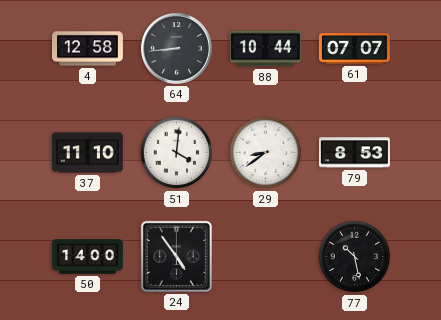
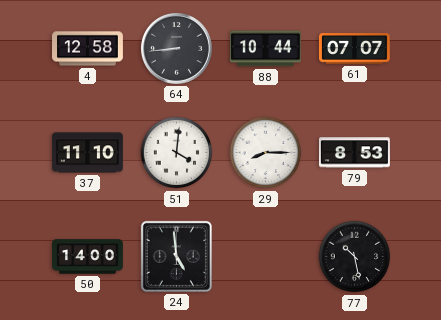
29: 8:39 -> 8:15 (266, 153)
24: 4:54 -> 4:59 (176, 256)
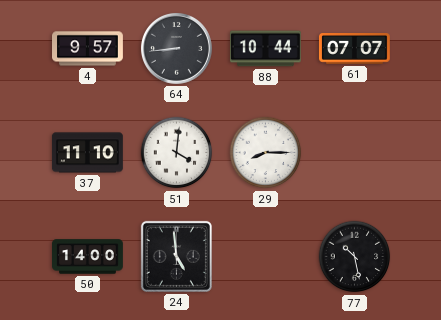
4: 12:58 -> 9:57 (88, 49)
79: 8:53 -> none (354, 153)
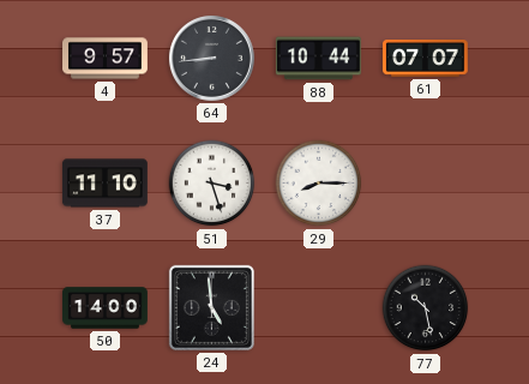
51: 4:01 -> 3:27 (212, 184)
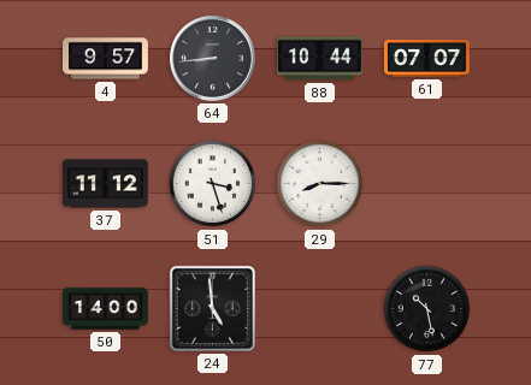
37: 11:10 -> 11:12 (105, 184)
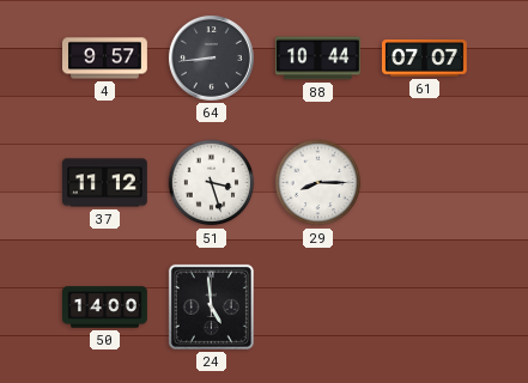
77: 10:28 -> none (427, 309)
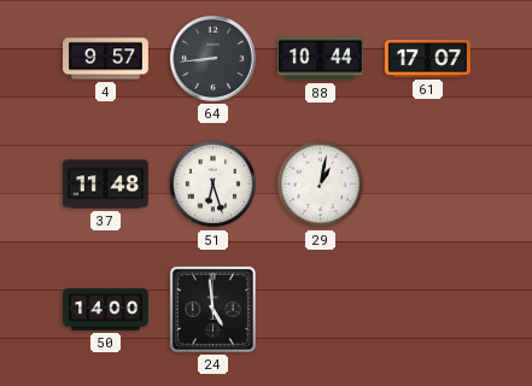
61: 07:07 -> 17:07 (427, 59)
37: 11:12 -> 11:48 (105, 185)
51: 3:27 -> 6:27 (214, 185)
29: 8:15 -> 1:02 (321, 185)
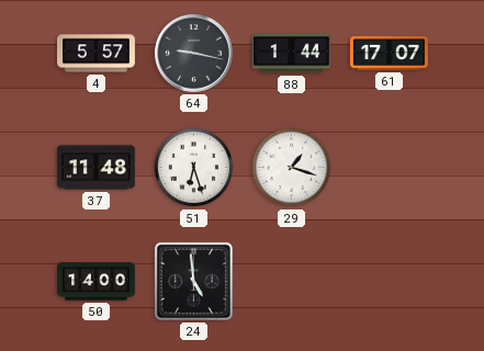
4: 9:57 -> 5:57 (97, 54)
64: 8:44 -> 9:17 (193, 53)
88: 10:44 -> 1:44 (291, 54)
29: 1:02 -> 1:18 (292, 168)
